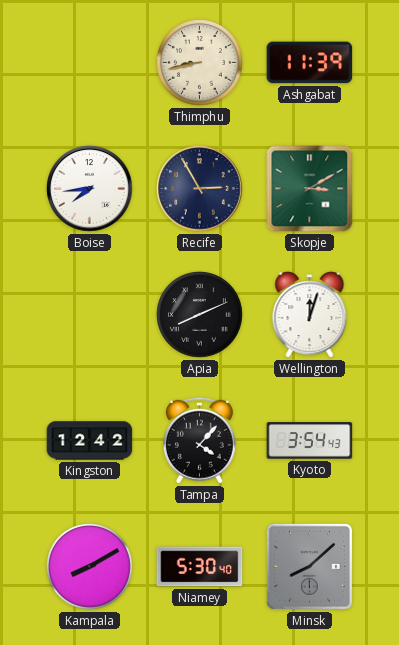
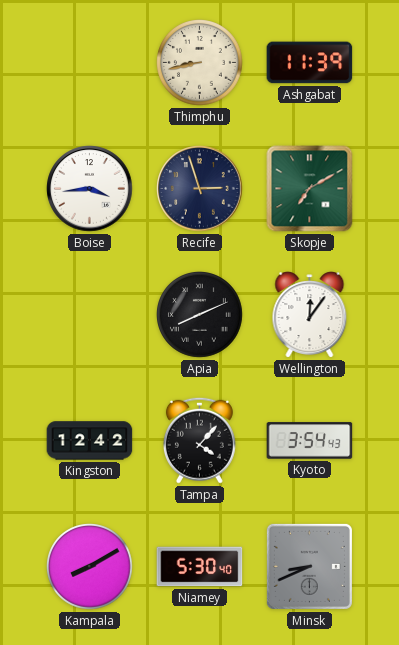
Boise: 7:44 -> 3:44 (90, 189)
Recife: 2:55 -> 2:57 (200, 189)
Skopje: 3:10 -> 7:10 (310, 189)
Wellington: 12:03 -> 12:06 (310, 315)
Minsk: 8:08 -> 8:41 (309, 566)
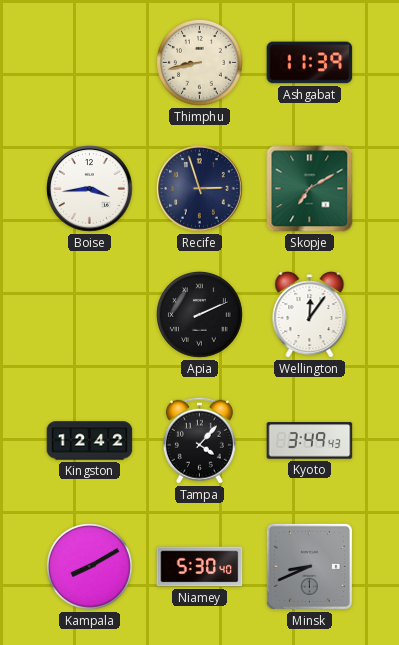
Apia: 8:11 -> 2:11 (200, 315)
Kyoto: 3:54 -> 3:49 (310, 441)
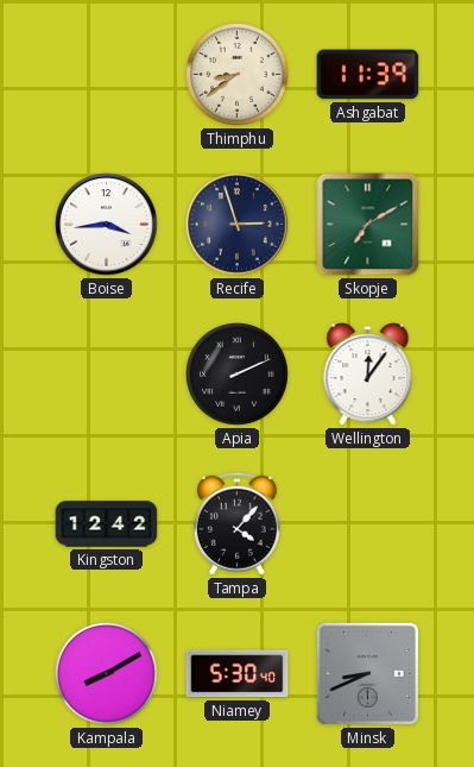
Thimphu: 8:43 -> 8:39 (238, 75)
Kyoto: 3:49 -> none (310, 441)
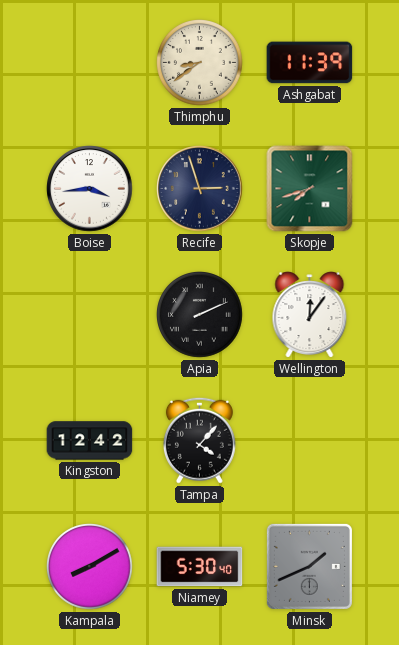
Skopje: 7:10 -> 7:42 (310, 189)
Minsk: 8:41 -> 1:41 (309, 566)
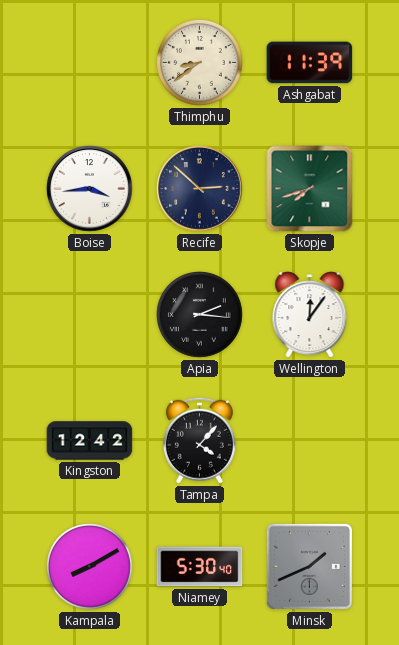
Recife: 2:57 -> 2:52 (200, 189)
Apia: 2:11 -> 2:16 (200, 315)
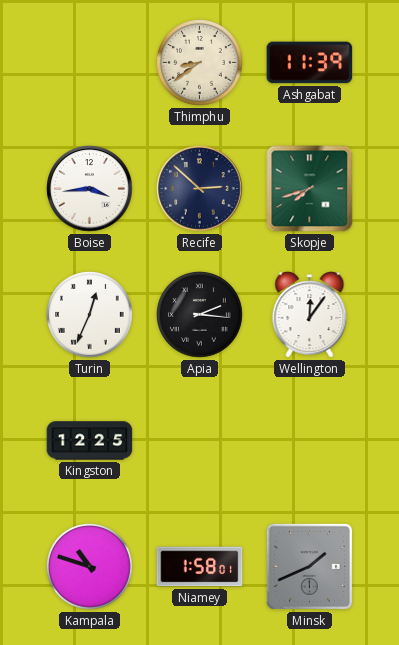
Turin: none -> 12:34 (90, 315)
Kingston: 12:42 -> 12:25 (90, 441)
Tampa: 4:07 -> none (199, 440)
Kampala: 8:10 -> 10:48 (90, 567)
Niamey: 5:30 -> 1:58 (200, 567)
